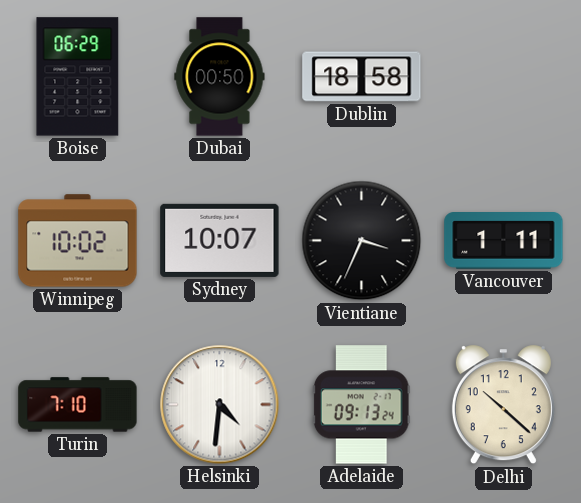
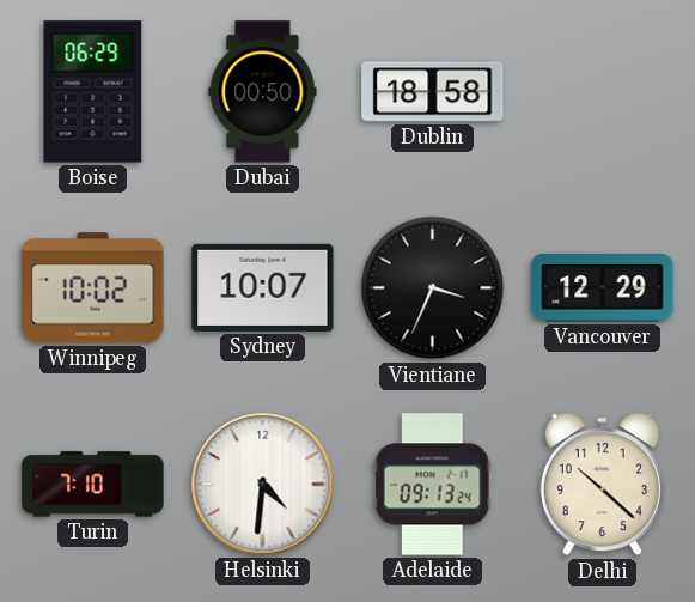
Vancouver: 1:11 -> 12:29 (603, 288)
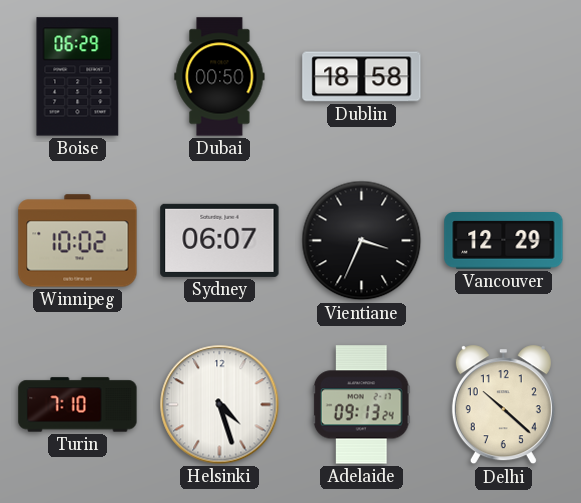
Sydney: 10:07 -> 06:07 (220, 240)
Helsinki: 4:31 -> 4:27 (220, 405)
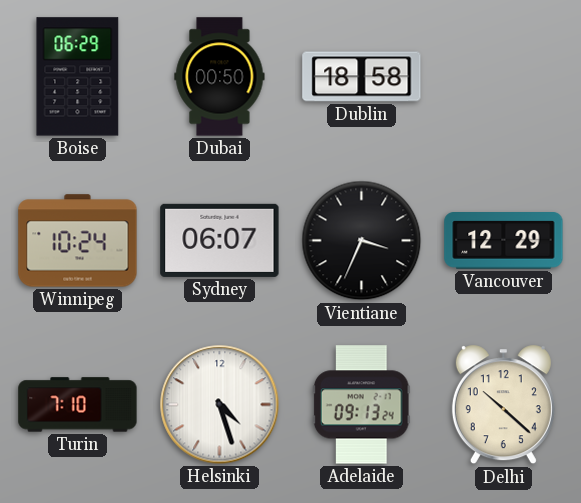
Winnipeg: 10:02 -> 10:24 (78, 241)
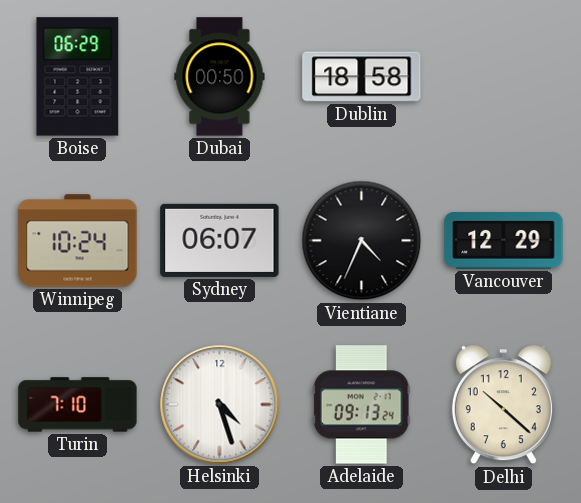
Vientiane: 3:34 -> 4:34 (362, 241)
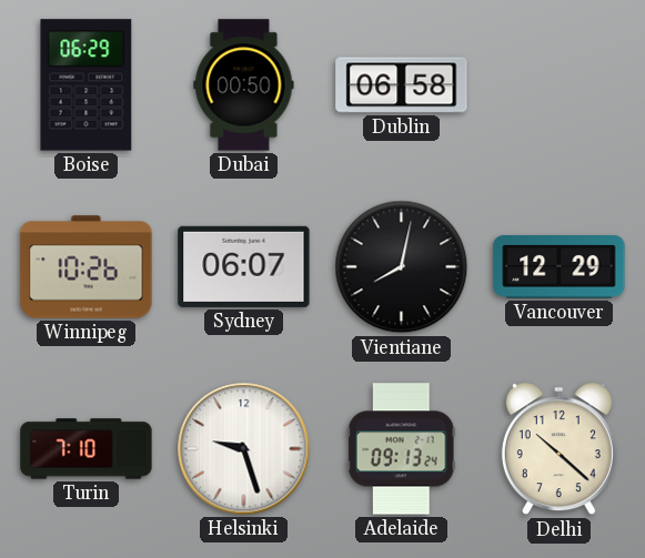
Dublin: 18:58 -> 06:58 (402, 85)
Winnipeg: 10:24 -> 10:26 (87, 267)
Vientiane: 4:34 -> 8:02 (402, 267)
Helsinki: 4:27 -> 9:27 (244, 449)
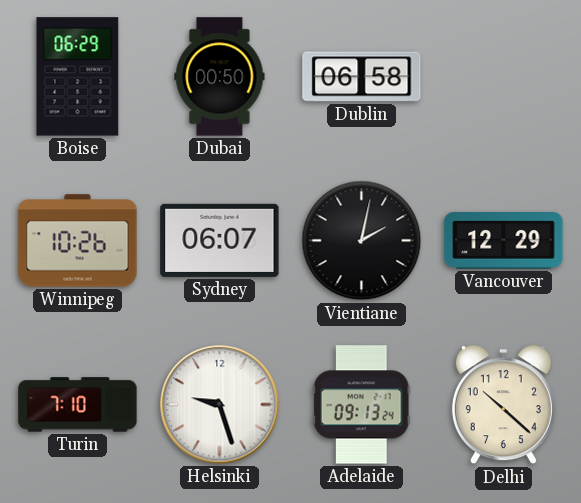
Vientiane: 8:02 -> 2:02 (362, 241)
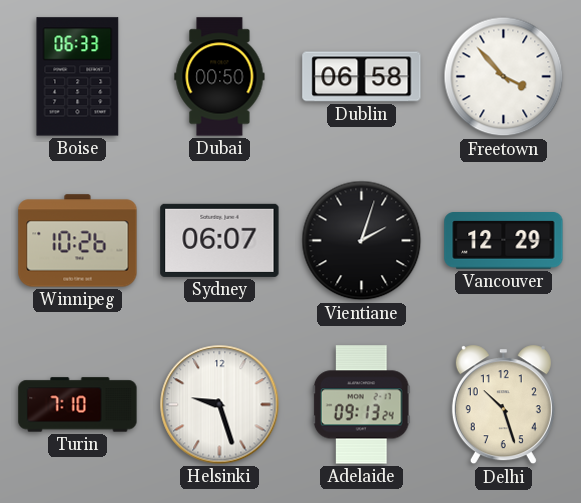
Boise: 06:29 -> 06:33 (78, 77)
Freetown: none -> 3:53 (504, 77)
Vientiane: 2:02 -> 2:03 (362, 241)
Delhi: 10:22 -> 10:27 (503, 405)
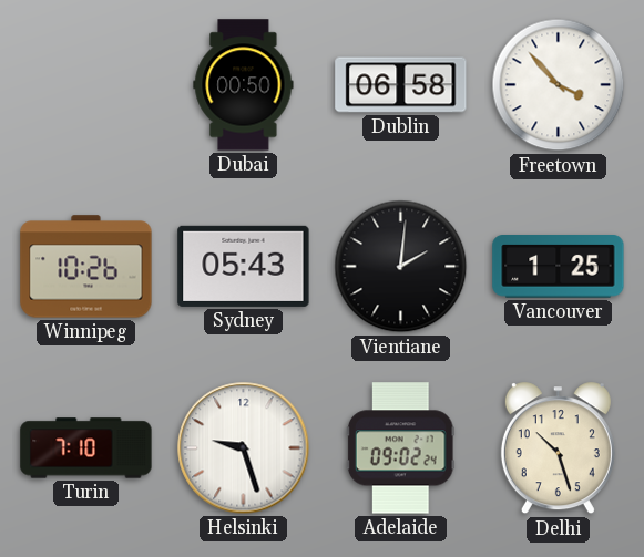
Boise: 06:33 -> none (78, 77)
Sydney: 06:07 -> 05:43 (244, 266)
Vientiane: 2:03 -> 2:01 (401, 267)
Vancouver: 12:29 -> 1:25 (559, 267)
Adelaide: 09:13 -> 09:02 (400, 448)
